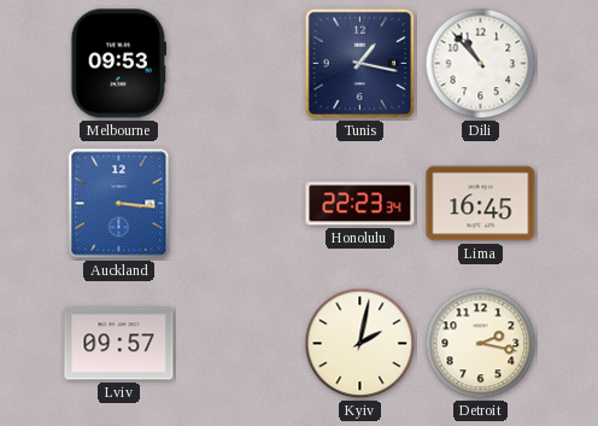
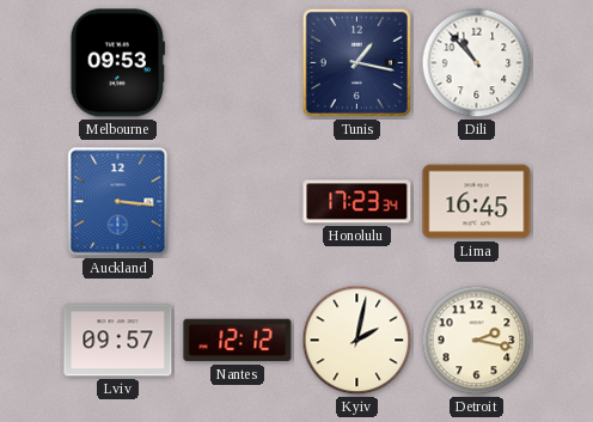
Honolulu: 22:23 -> 17:23 (357, 202)
Nantes: none -> 12:12 (238, 341)
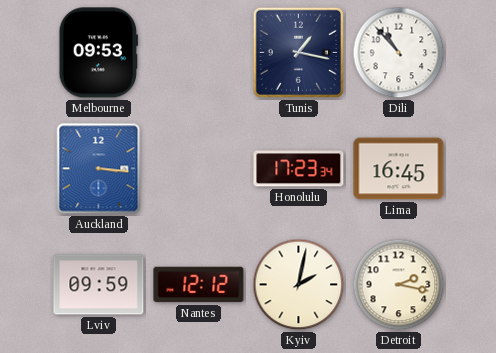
Lviv: 09:57 -> 09:59 (99, 285)
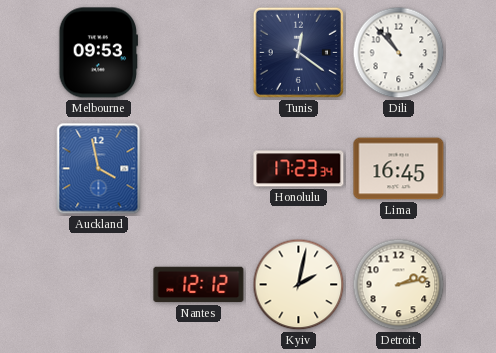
Tunis: 1:17 -> 12:21 (298, 52)
Auckland: 3:16 -> 3:58 (99, 169)
Lviv: 09:59 -> none (99, 285)
Detroit: 2:17 -> 2:13 (399, 285)
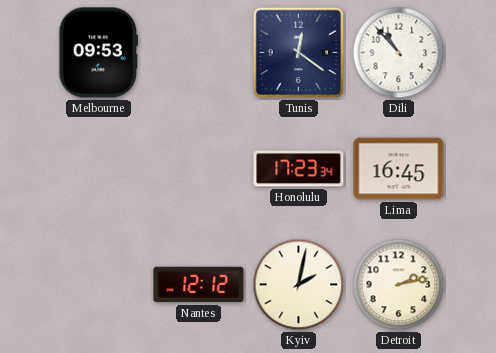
Auckland: 3:58 -> none (99, 169)
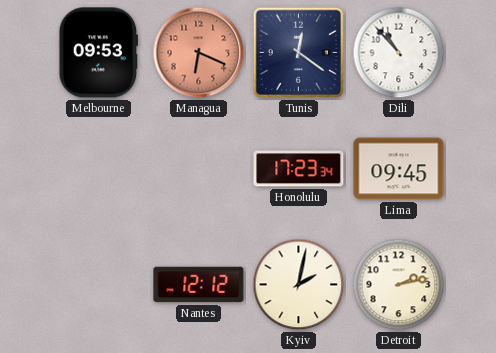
Managua: none -> 6:19 (199, 53)
Lima: 16:45 -> 09:45 (399, 169)
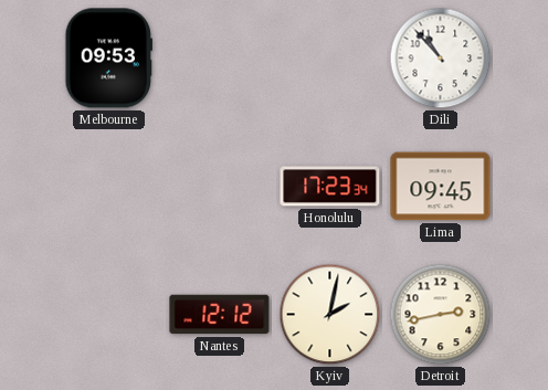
Managua: 6:19 -> none (199, 53)
Tunis: 12:21 -> none (298, 52)
Detroit: 2:13 -> 2:43 (441, 315)
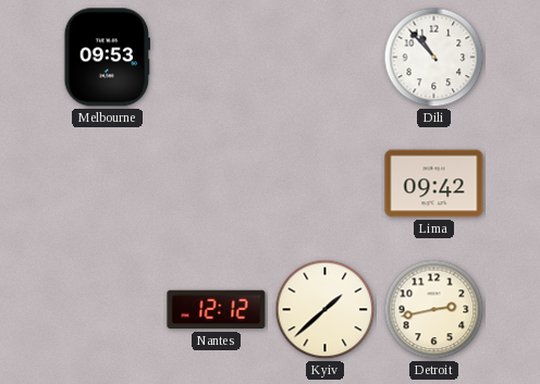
Honolulu: 17:23 -> none (330, 187)
Lima: 09:45 -> 09:42 (434, 184)
Kyiv: 2:02 -> 1:38 (326, 310)
